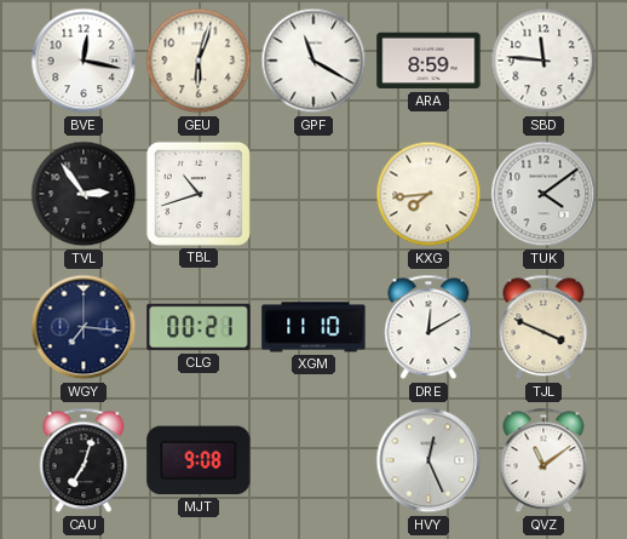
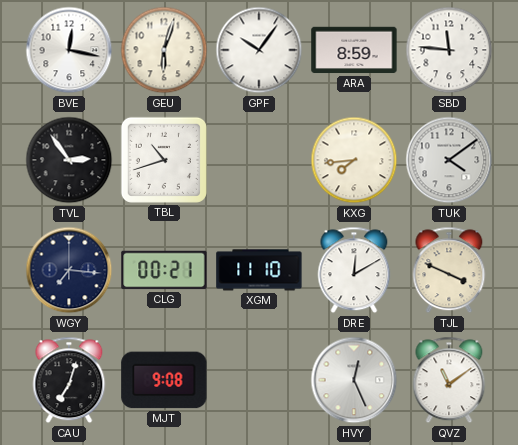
GPF: 11:20 -> 10:06 (259, 50)
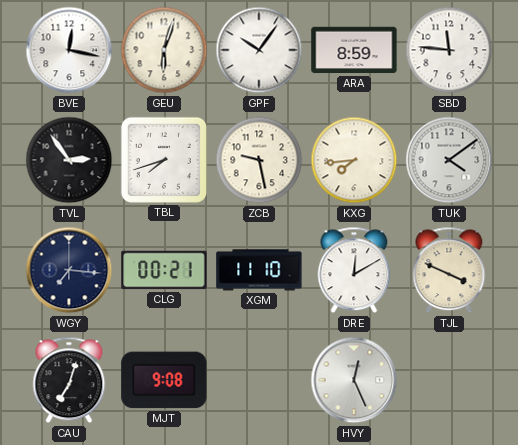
TBL: 10:42 -> 7:42 (164, 160)
ZCB: none -> 9:28 (259, 160)
QVZ: 11:09 -> none (449, 380)
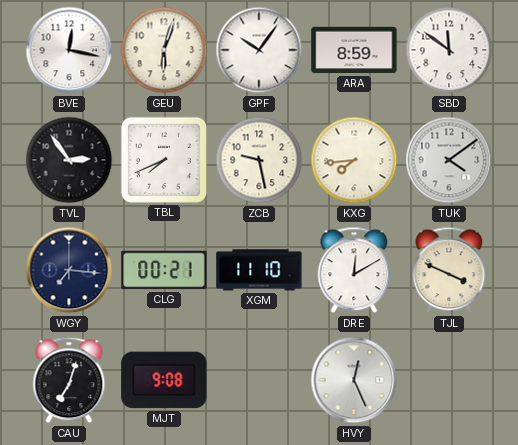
SBD: 11:46 -> 11:51 (449, 50)
TBL: 7:42 -> 7:41 (164, 160)
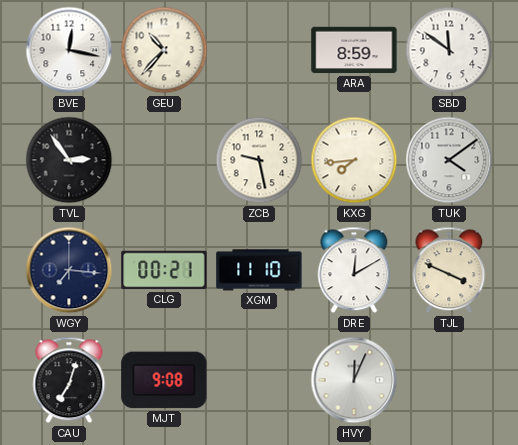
GEU: 6:03 -> 10:37 (164, 50)
GPF: 10:06 -> none (259, 50)
TBL: 7:41 -> none (164, 160)
HVY: 12:26 -> 12:04 (354, 380)
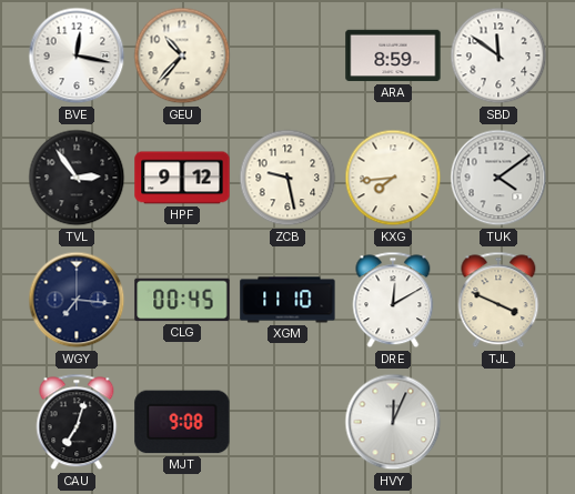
HPF: none -> 9:12 (182, 178)
CLG: 00:21 -> 00:45 (182, 300)
